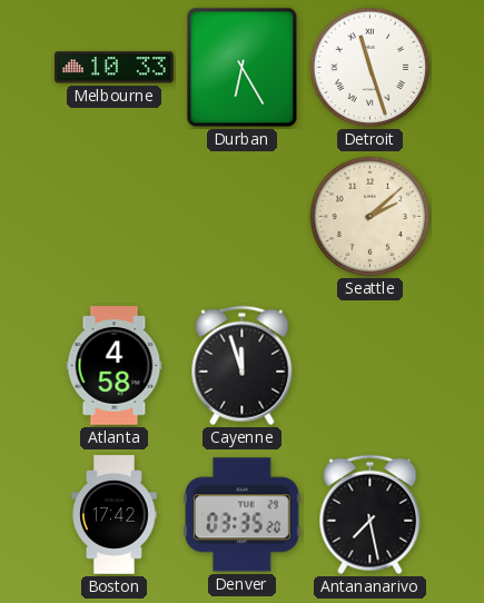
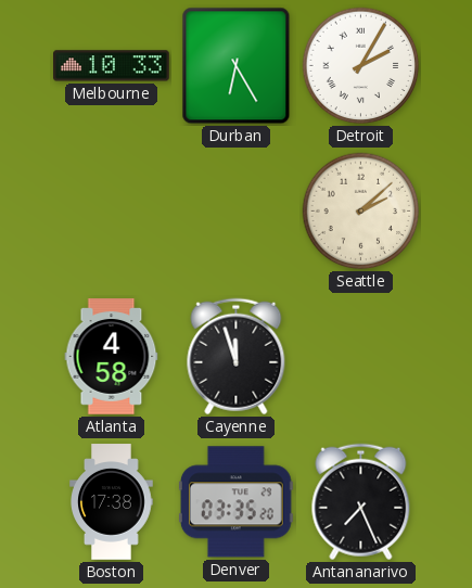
Detroit: 11:27 -> 2:05 (361, 66)
Boston: 17:42 -> 17:38 (112, 502)
Antananarivo: 7:28 -> 7:26 (361, 502)
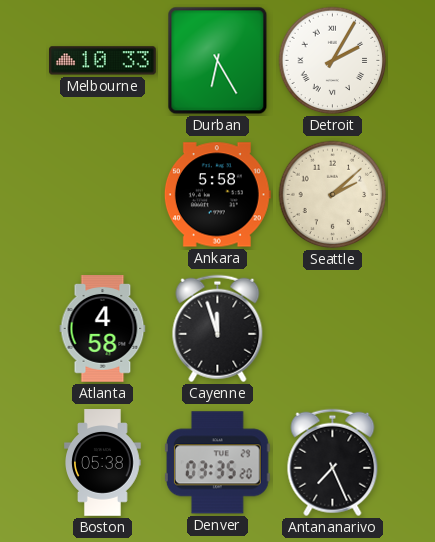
Ankara: none -> 5:58 (217, 195)
Boston: 17:38 -> 05:38 (103, 463)
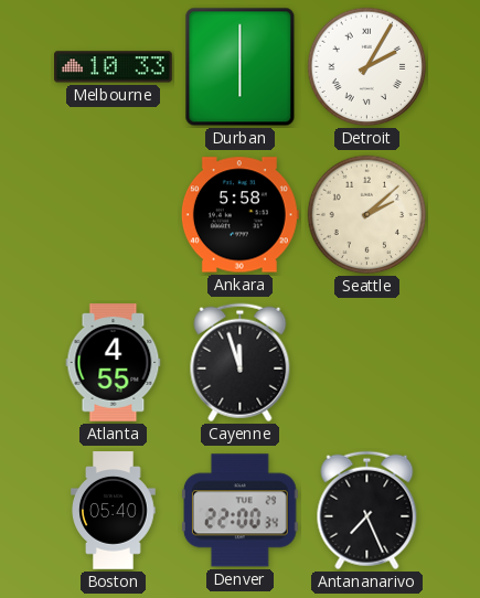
Durban: 6:25 -> 6:00 (241, 67)
Atlanta: 4:58 -> 4:55 (114, 363)
Boston: 05:38 -> 05:40 (114, 511)
Denver: 03:35 -> 22:00 (239, 511)
